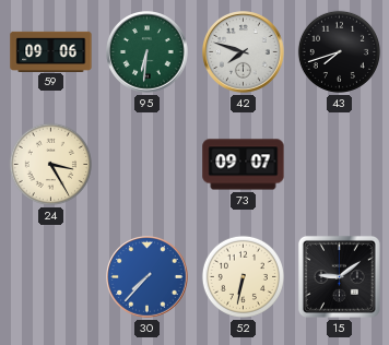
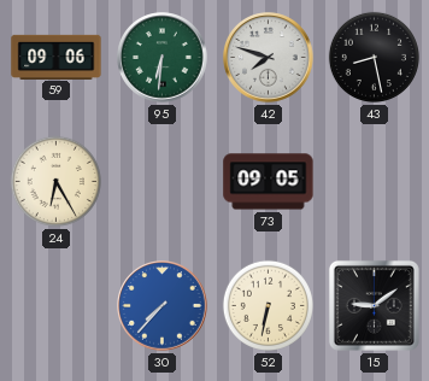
43: 7:42 -> 8:28 (374, 57)
24: 3:25 -> 6:25 (55, 181)
73: 09:07 -> 09:05 (269, 182)
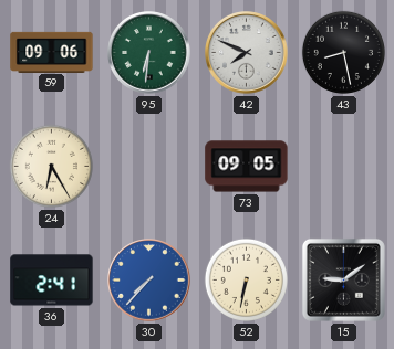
42: 7:48 -> 7:49 (247, 53)
36: none -> 2:41 (52, 281)
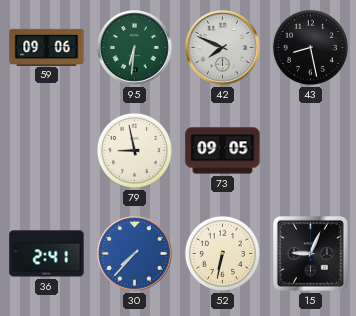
24: 6:25 -> none (51, 166)
79: none -> 8:58 (134, 150)
15: 9:09 -> 9:04 (310, 253)
